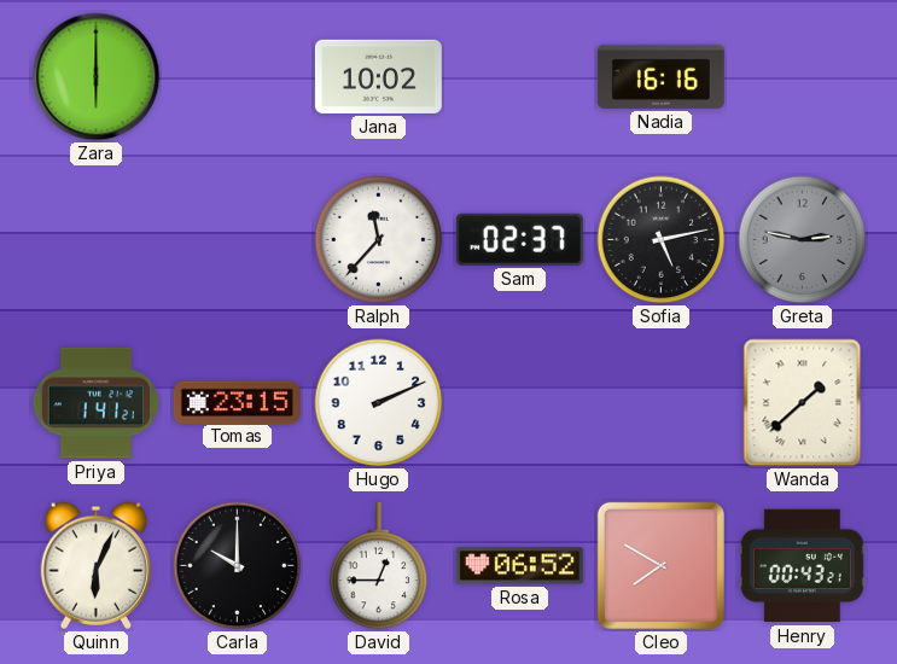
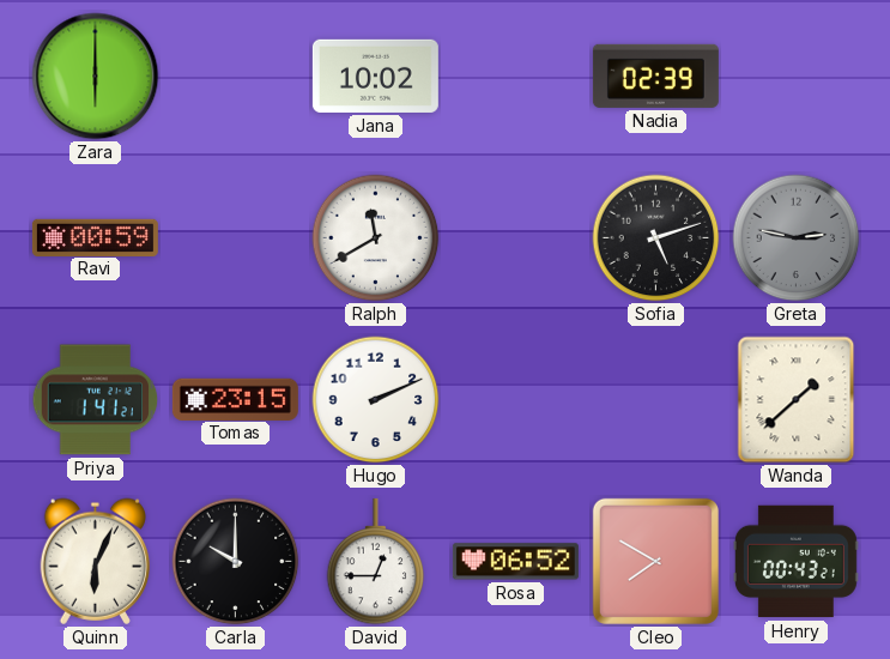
Nadia: 16:16 -> 02:39 (655, 75)
Ravi: none -> 00:59 (95, 237)
Ralph: 11:37 -> 11:40 (376, 238)
Sam: 02:37 -> none (519, 239)
Sofia: 5:13 -> 5:12 (656, 238)
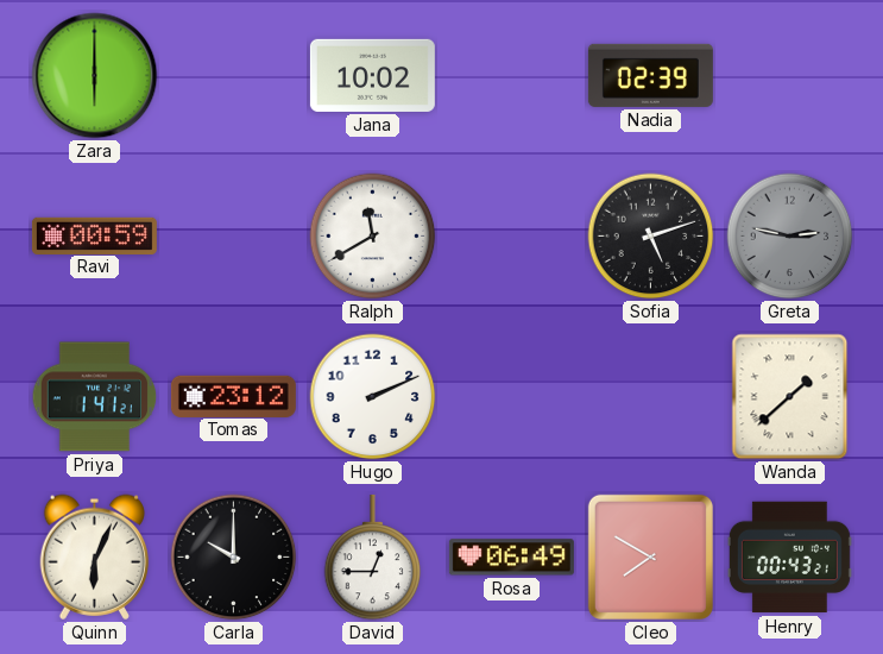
Tomas: 23:15 -> 23:12 (233, 396)
Rosa: 06:52 -> 06:49 (511, 558)
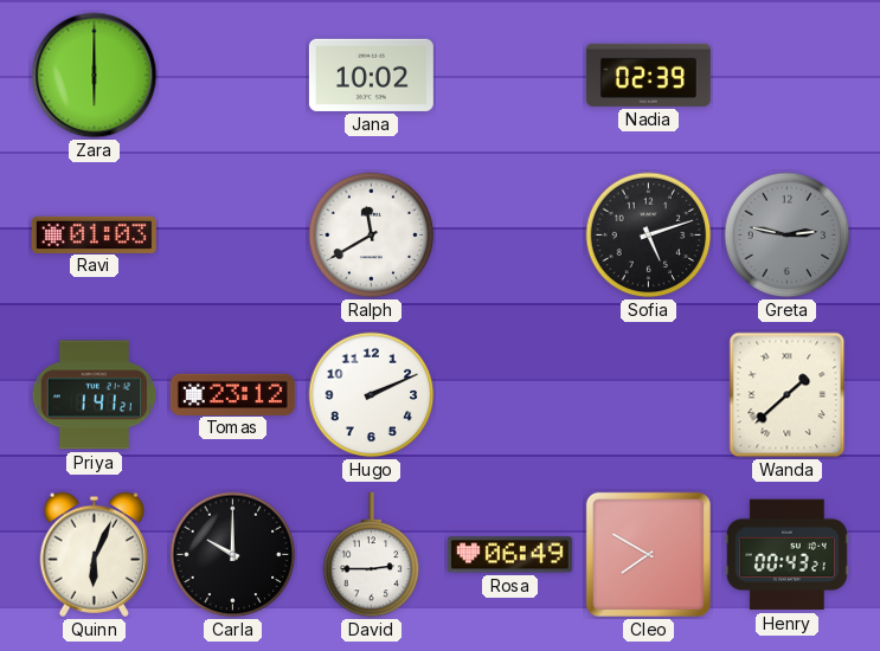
Ravi: 00:59 -> 01:03 (94, 234)
David: 12:45 -> 2:45 (372, 555)
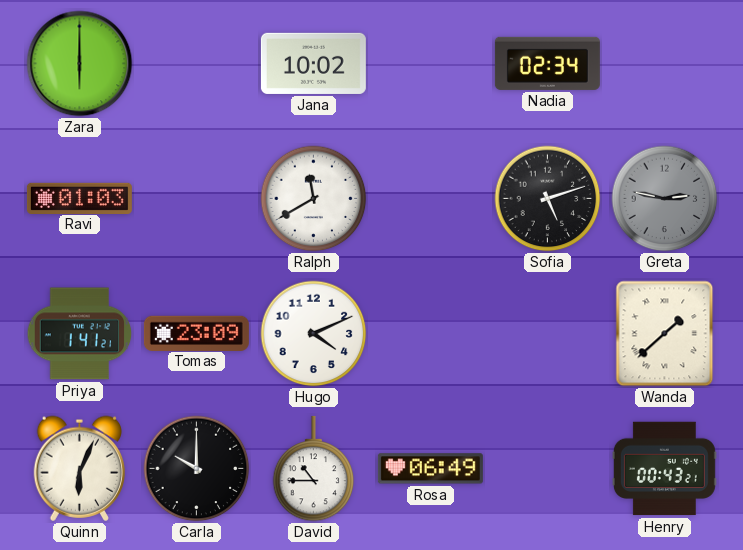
Nadia: 02:39 -> 02:34 (547, 63)
Tomas: 23:12 -> 23:09 (196, 333)
Hugo: 2:11 -> 4:11 (314, 334)
David: 2:45 -> 10:45 (314, 469)
Cleo: 7:50 -> none (648, 554)
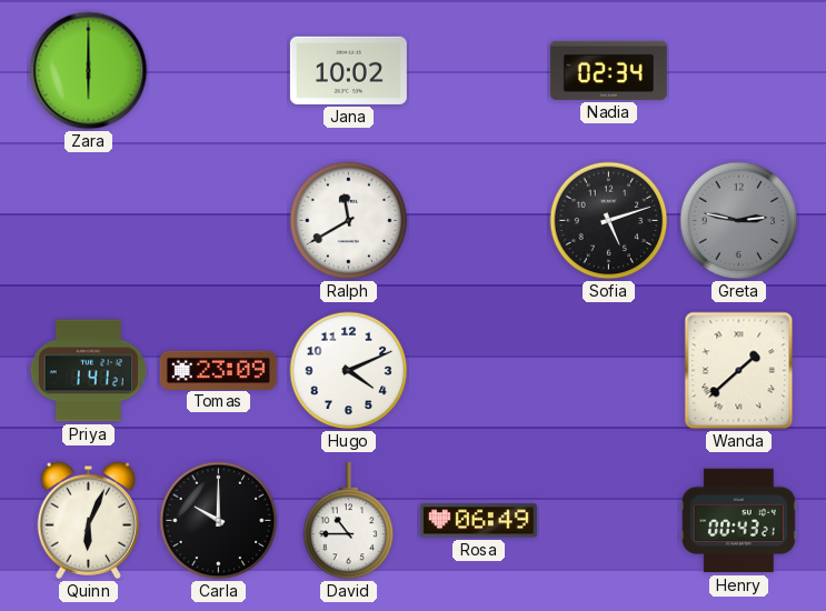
Ravi: 01:03 -> none (79, 198)
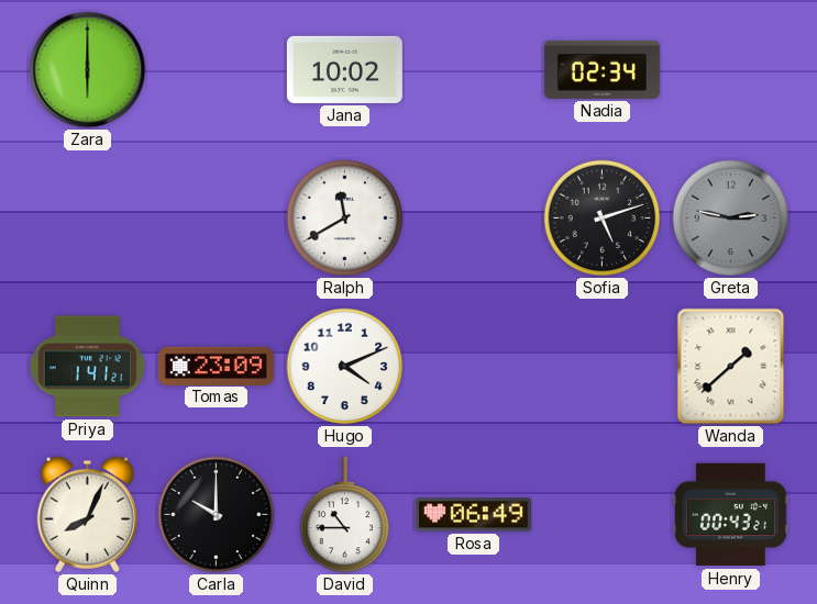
Quinn: 6:04 -> 8:04 (87, 514)
